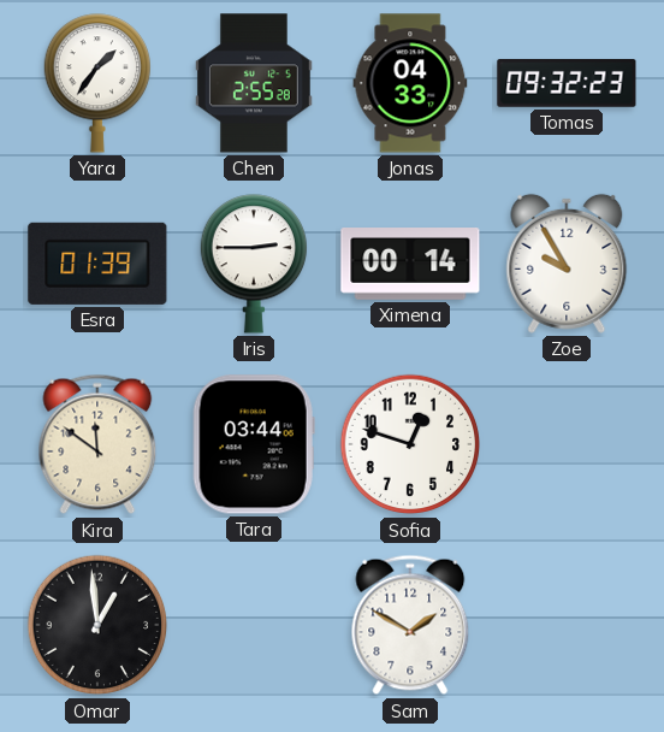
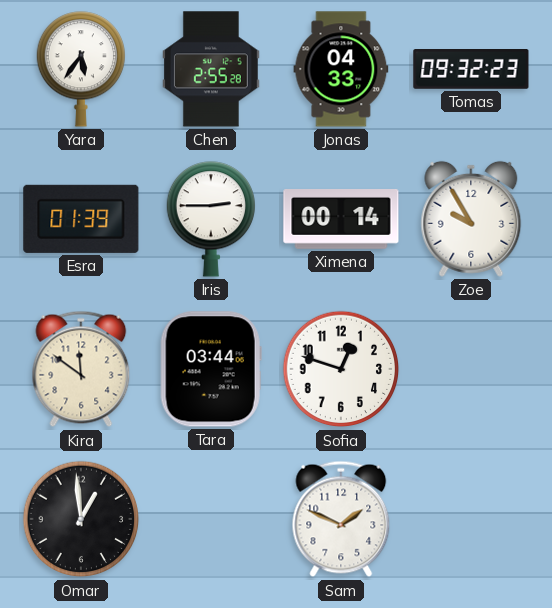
Yara: 1:36 -> 5:36 (80, 69)
Sam: 1:50 -> 1:49 (341, 519)
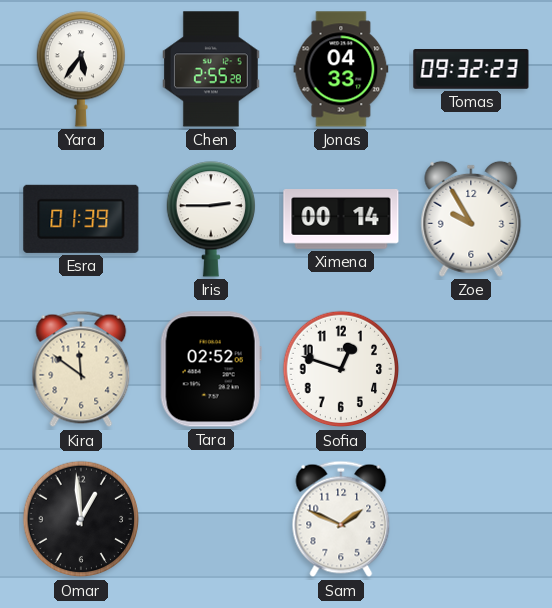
Tara: 03:44 -> 02:52 (211, 369)
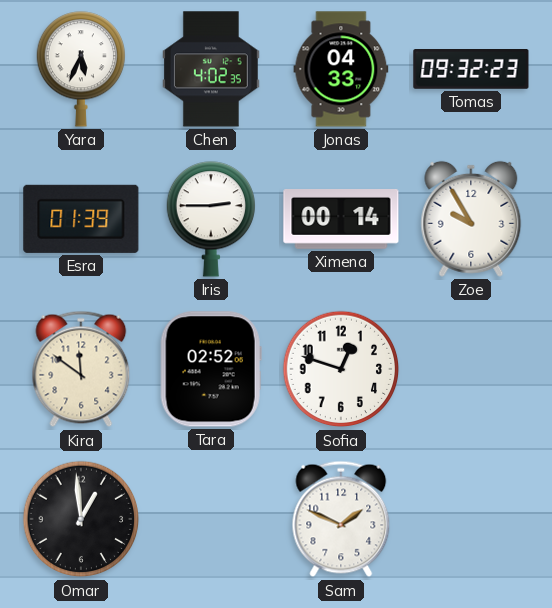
Yara: 5:36 -> 5:34 (80, 69)
Chen: 2:55 -> 4:02 (211, 69)
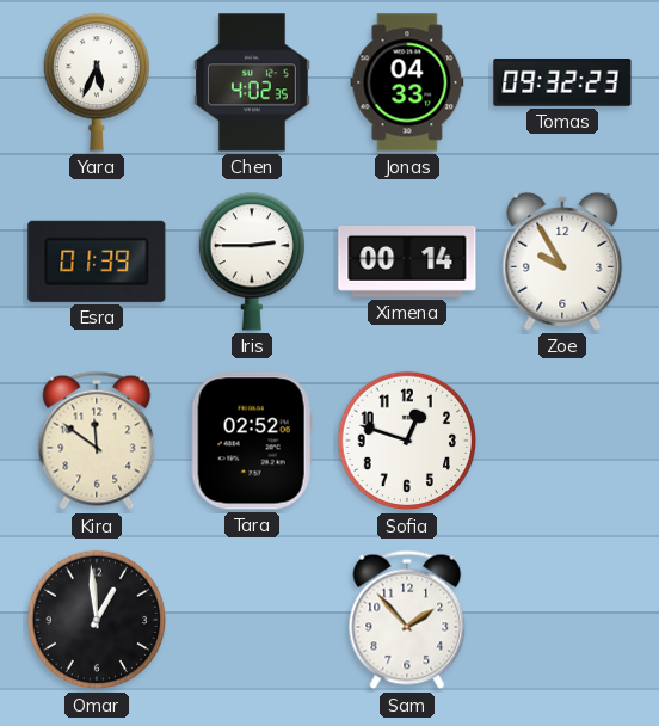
Sam: 1:49 -> 1:53 (407, 620)
